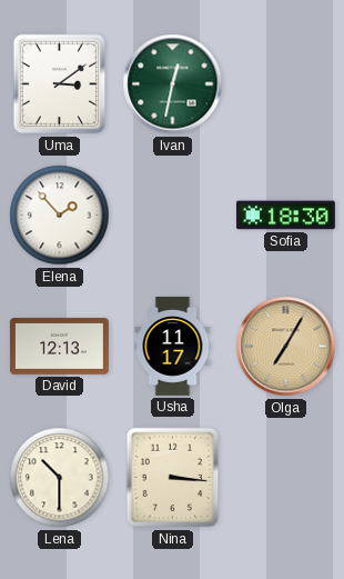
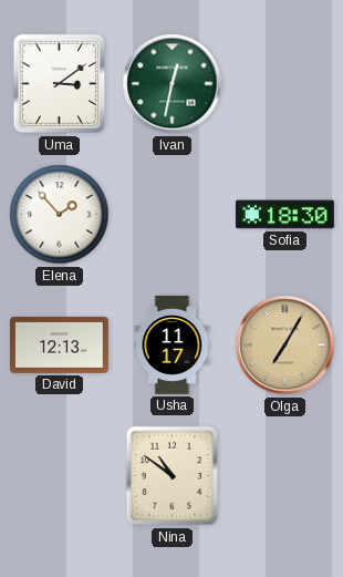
Lena: 10:30 -> none (60, 478)
Nina: 3:16 -> 10:51 (173, 476)
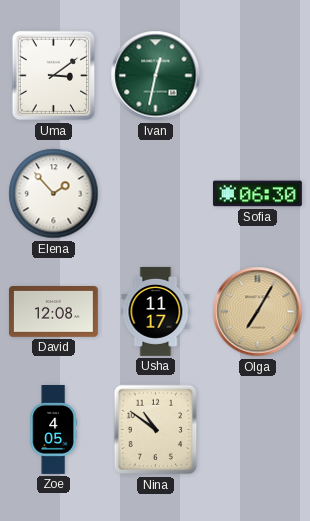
Sofia: 18:30 -> 06:30 (257, 194)
David: 12:13 -> 12:08 (53, 312)
Zoe: none -> 4:05 (53, 430)
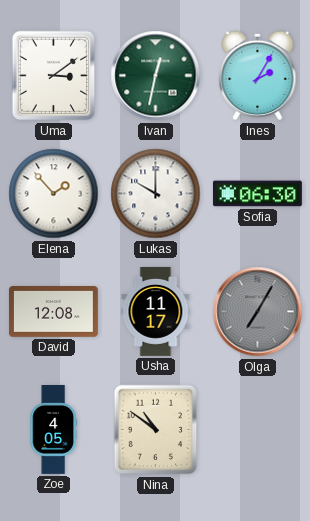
Ines: none -> 2:05 (258, 76)
Lukas: none -> 10:00 (156, 194)
Olga dial: champagne -> grey (258, 312)
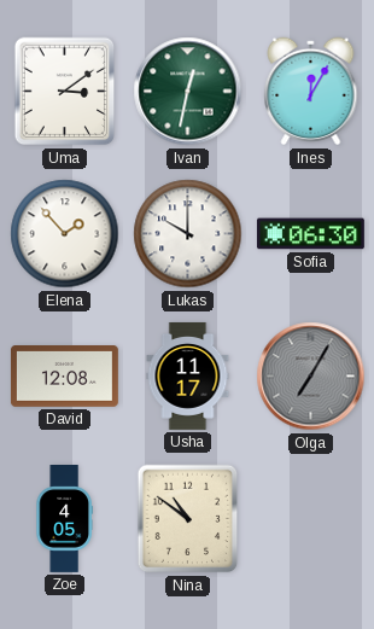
Ines: 2:05 -> 12:05 (311, 92)
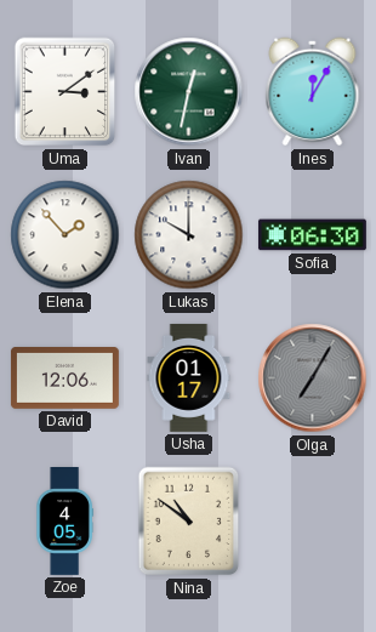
David: 12:08 -> 12:06 (64, 378)
Usha: 11:17 -> 01:17 (189, 377)
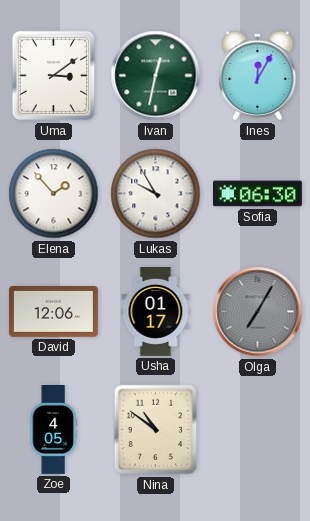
Lukas: 10:00 -> 9:55 (156, 194)
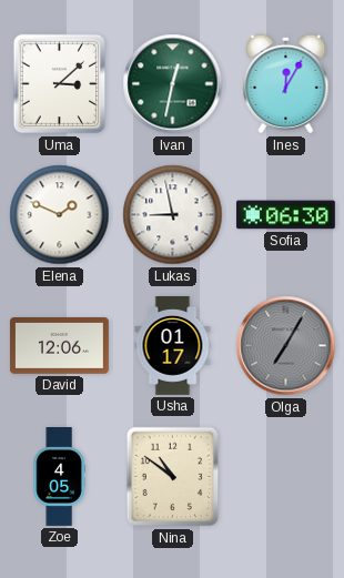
Uma: 3:09 -> 3:08 (60, 84)
Elena: 1:53 -> 1:49 (60, 215)
Lukas: 9:55 -> 8:58 (173, 215)
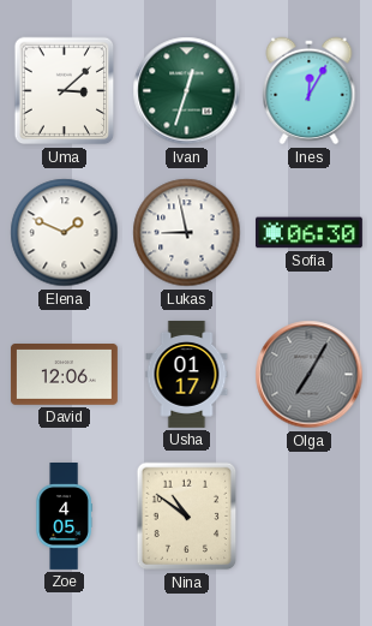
Ivan: 12:32 -> 12:33 (187, 91)
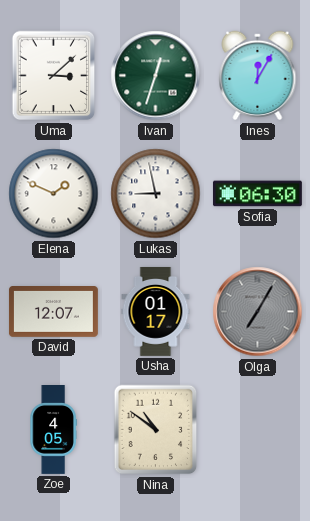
David: 12:06 -> 12:07 (53, 312)
